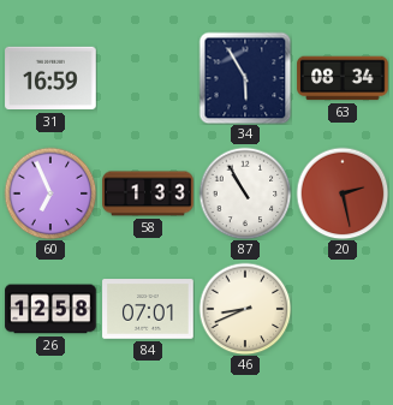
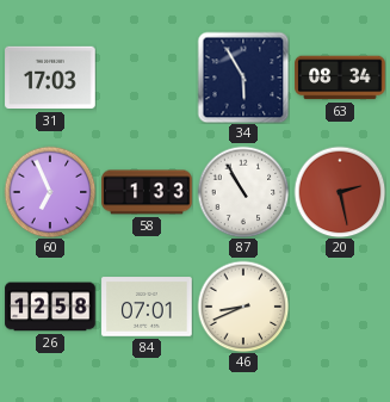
31: 16:59 -> 17:03 (50, 78)
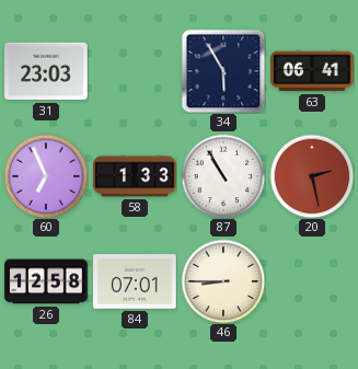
31: 17:03 -> 23:03 (46, 71)
63: 08:34 -> 06:41 (312, 71)
46: 8:41 -> 8:45 (223, 281)
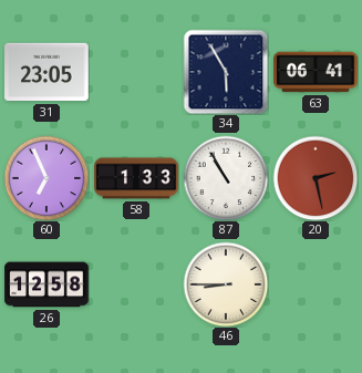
31: 23:03 -> 23:05 (46, 72)
84: 07:01 -> none (135, 281)
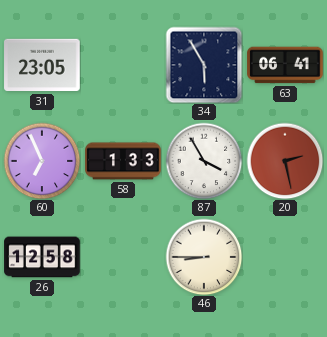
87: 10:55 -> 3:55 (204, 161)
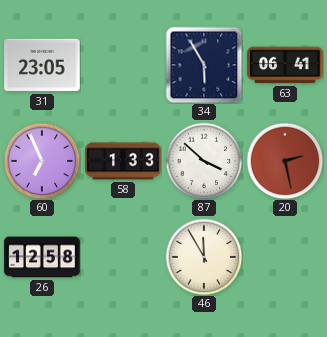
87: 3:55 -> 3:52 (204, 161)
46: 8:45 -> 11:55 (204, 257)
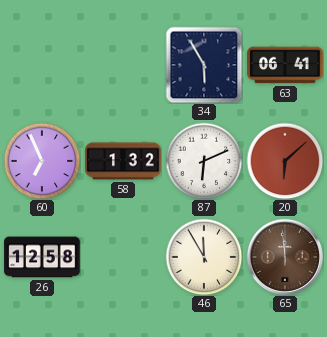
31: 23:05 -> none (42, 65)
58: 1:33 -> 1:32 (123, 161)
87: 3:52 -> 6:11 (204, 161)
20: 2:28 -> 6:08 (285, 161)
65: none -> 11:59 (284, 256)
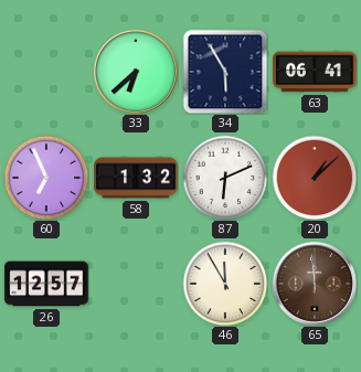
33: none -> 6:38 (135, 71)
20: 6:08 -> 1:08 (315, 178)
26: 12:58 -> 12:57 (46, 284)
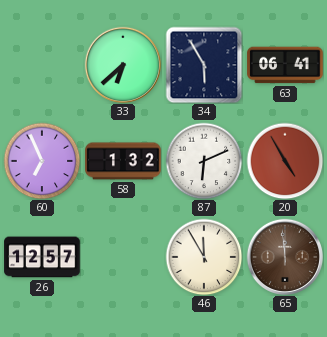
20: 1:08 -> 4:55 (285, 161)
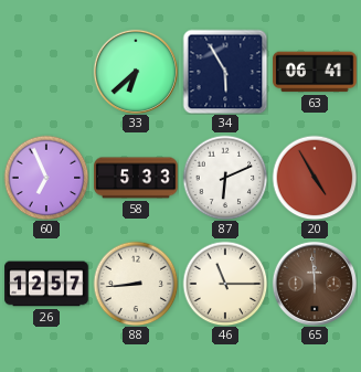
58: 1:32 -> 5:33 (136, 178)
88: none -> 8:44 (136, 284)
46: 11:55 -> 11:15 (225, 284)
